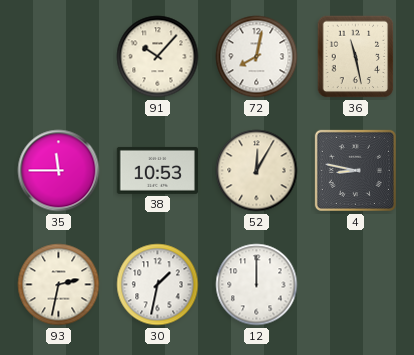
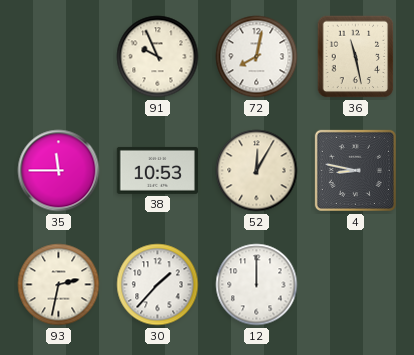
91: 10:07 -> 9:56 (158, 57)
30: 1:32 -> 1:37 (158, 285)
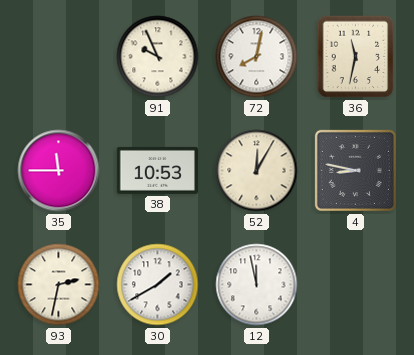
36: 11:28 -> 11:32 (356, 57)
30: 1:37 -> 1:40 (158, 285)
12: 12:00 -> 11:58 (257, 285)
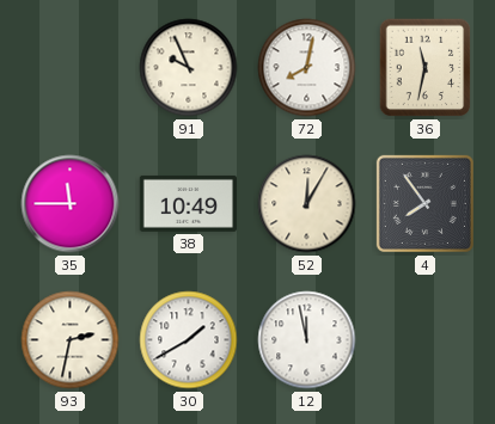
38: 10:53 -> 10:49 (188, 203)
4: 8:47 -> 7:54 (424, 203)
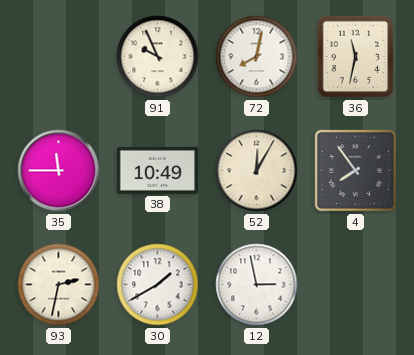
12: 11:58 -> 2:58 (257, 285)
